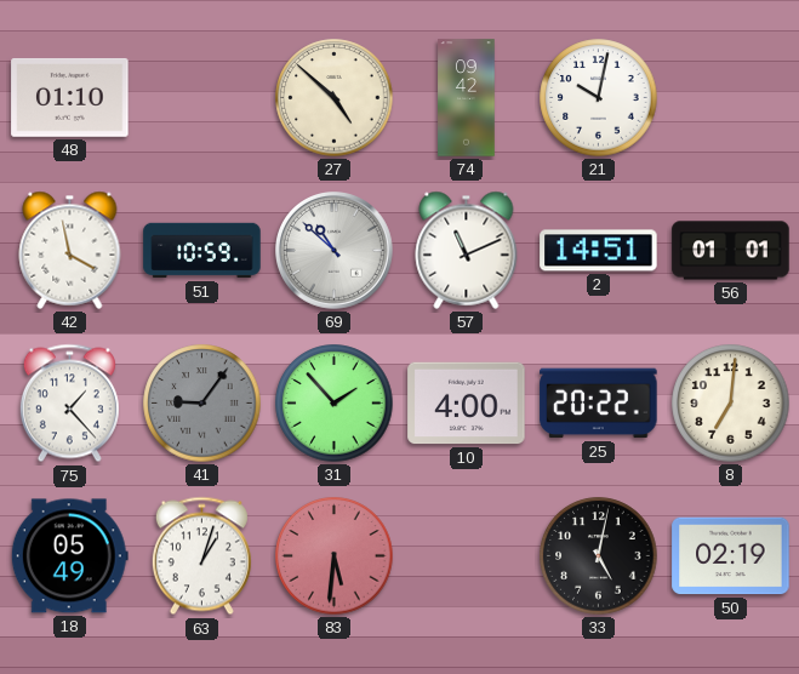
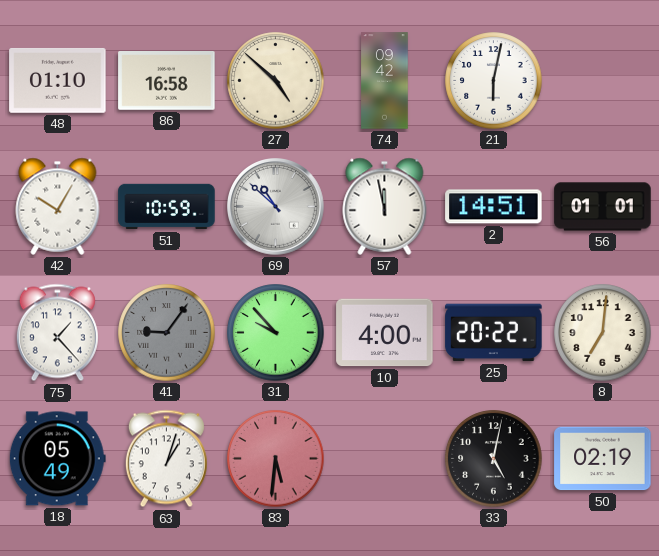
86: none -> 16:58 (167, 81)
21: 10:02 -> 6:02 (494, 81)
42: 3:58 -> 10:05 (58, 206)
57: 11:11 -> 11:58 (385, 206)
31: 1:53 -> 9:53 (276, 333)
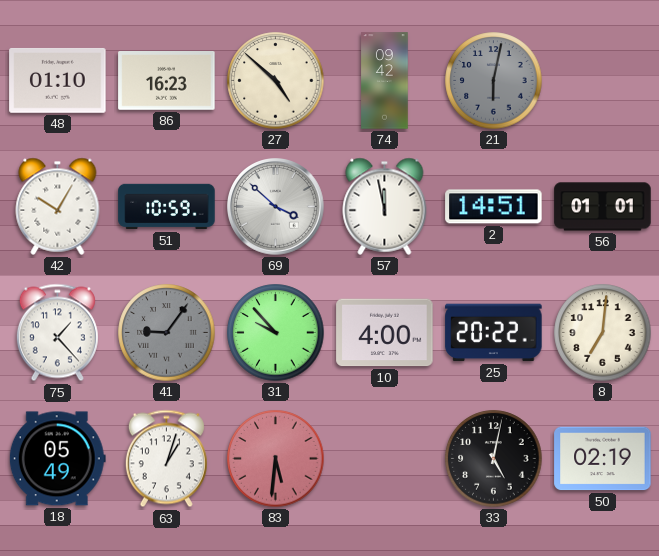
86: 16:58 -> 16:23 (167, 81)
21 dial: white -> grey (494, 81)
69: 10:52 -> 3:52 (276, 207)
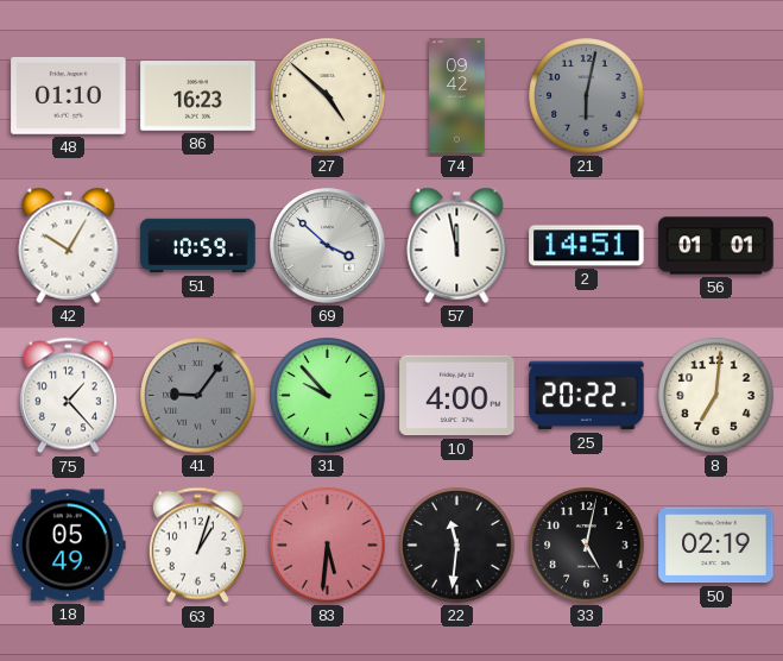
22: none -> 11:31 (457, 546)
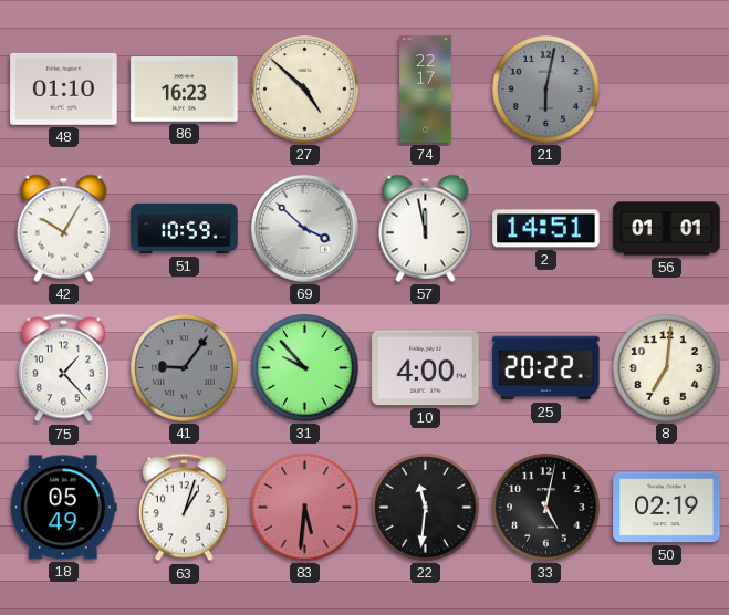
74: 09:42 -> 22:17 (426, 90)
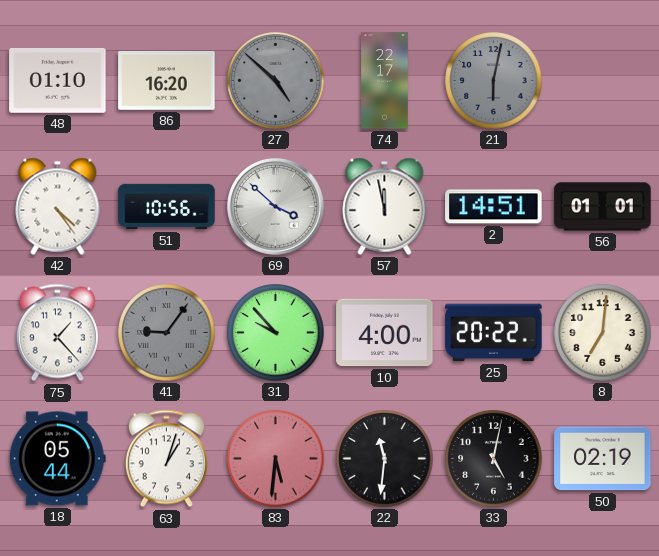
86: 16:23 -> 16:20 (167, 81)
27 dial: cream -> grey (276, 81)
42: 10:05 -> 4:24 (58, 206)
51: 10:59 -> 10:56 (167, 207)
18: 05:49 -> 05:44 (57, 459)
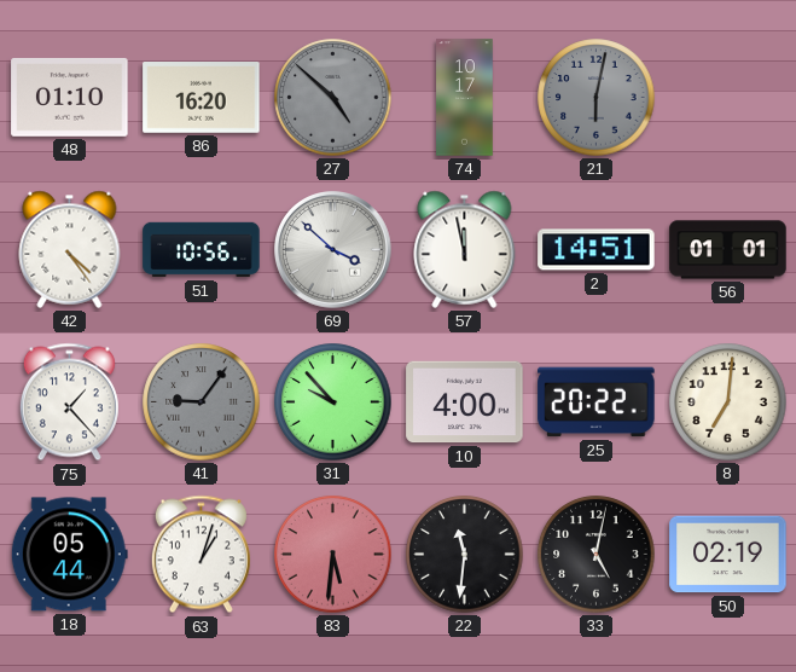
74: 22:17 -> 10:17 (465, 98)
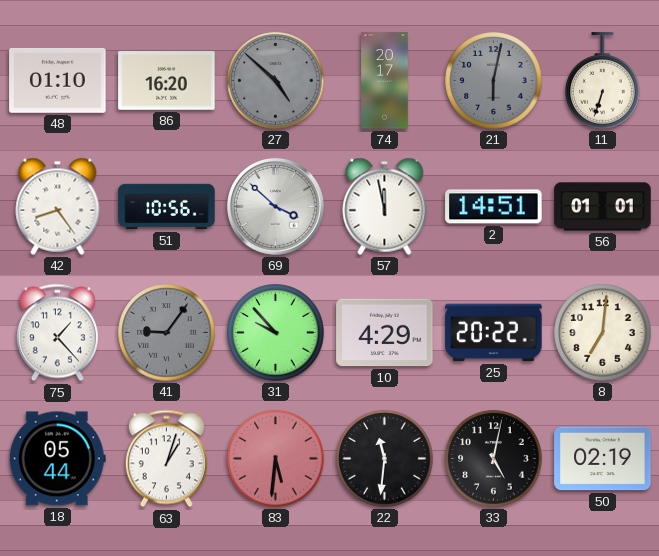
74: 10:17 -> 20:17 (385, 81)
11: none -> 6:33 (603, 81)
42: 4:24 -> 8:24 (58, 206)
10: 4:00 -> 4:29 (385, 333)
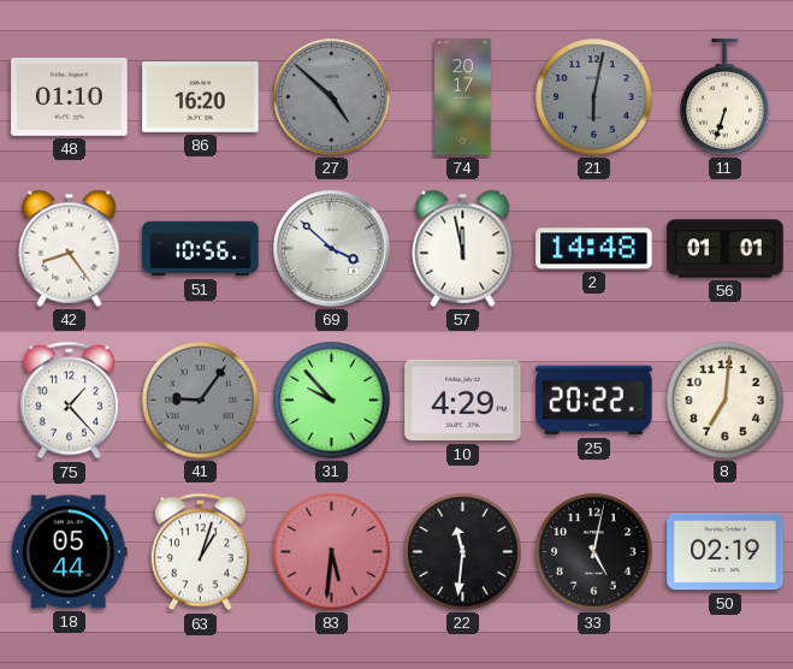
2: 14:51 -> 14:48 (594, 249)
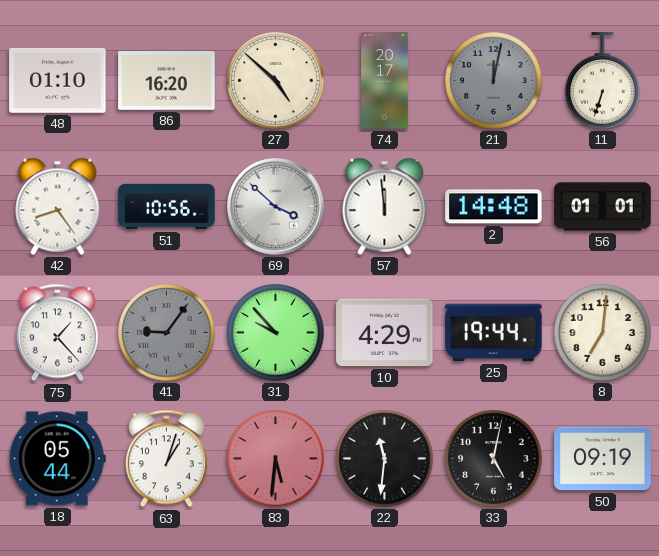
27 dial: grey -> cream (276, 81)
21: 6:02 -> 12:02 (494, 81)
57: 11:58 -> 11:59 (385, 206)
25: 20:22 -> 19:44 (494, 333)
50: 02:19 -> 09:19 (603, 459)
